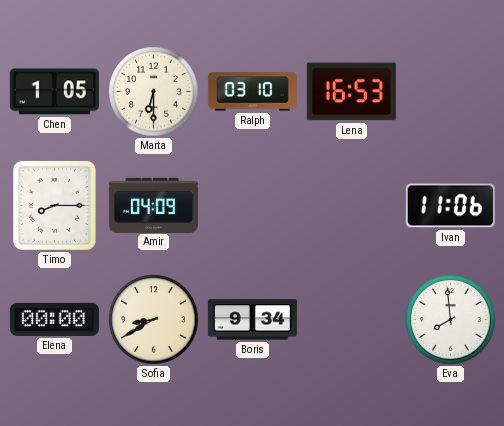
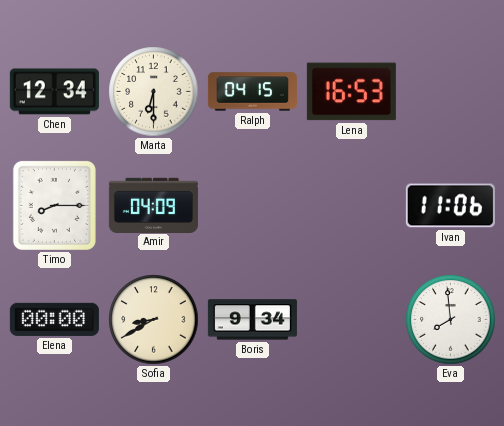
Chen: 1:05 -> 12:34 (54, 92)
Ralph: 03:10 -> 04:15 (252, 92)
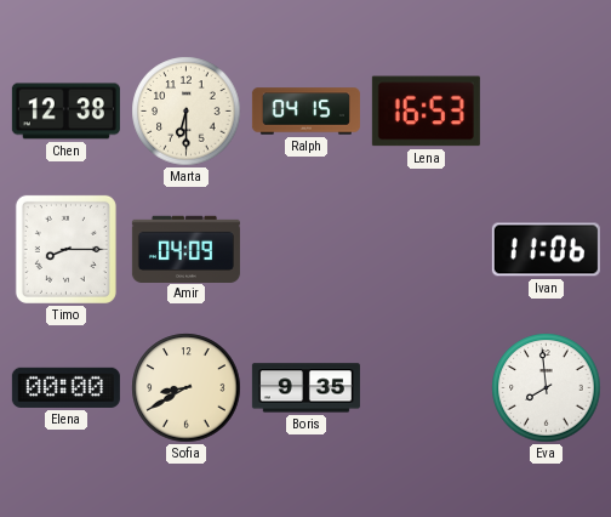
Chen: 12:34 -> 12:38 (65, 112)
Boris: 9:34 -> 9:35 (305, 388)
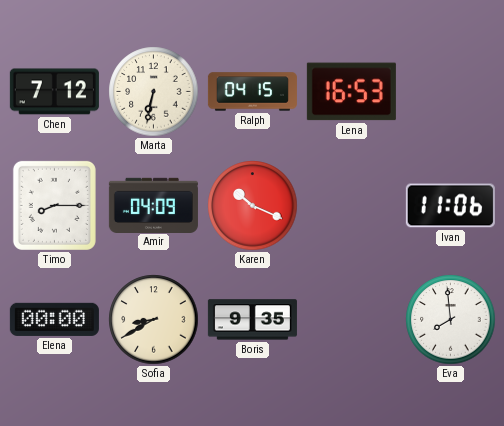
Chen: 12:38 -> 7:12 (54, 92)
Marta: 6:30 -> 6:32 (154, 92)
Karen: none -> 10:19 (253, 206)
